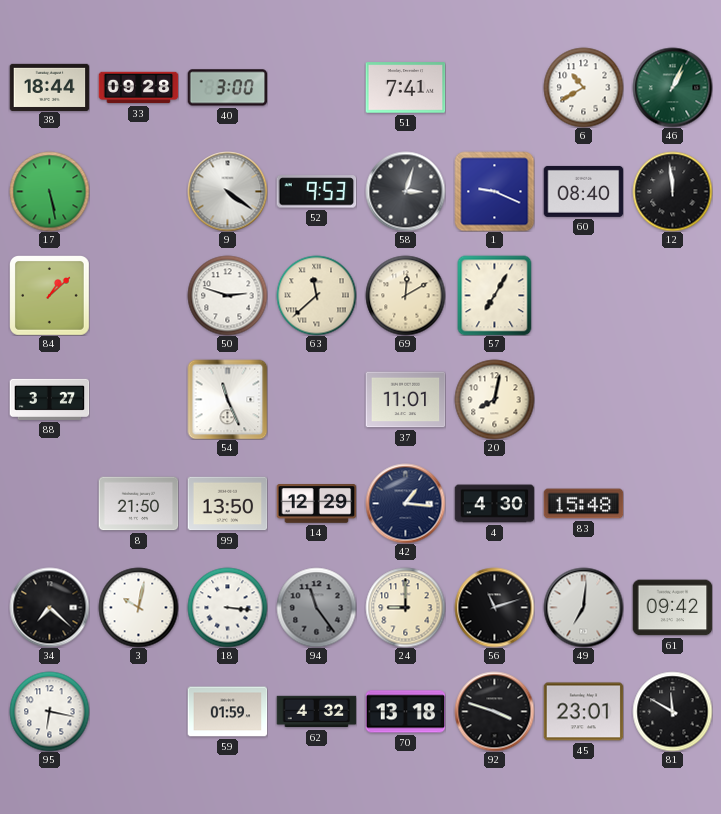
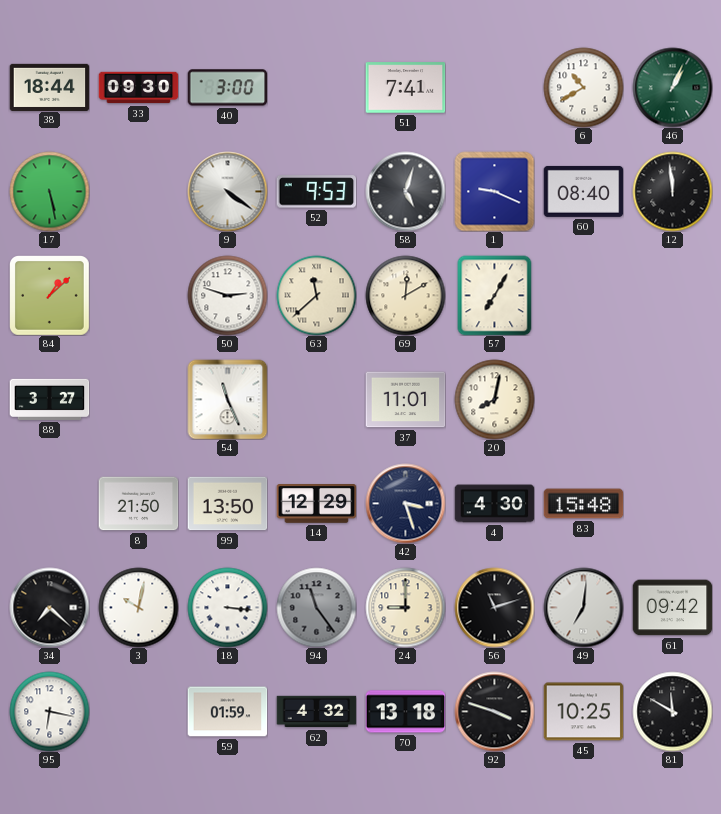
33: 09:28 -> 09:30 (138, 88)
58: 3:03 -> 5:03 (405, 191)
42: 1:16 -> 3:27 (405, 503)
45: 23:01 -> 10:25 (583, 712)
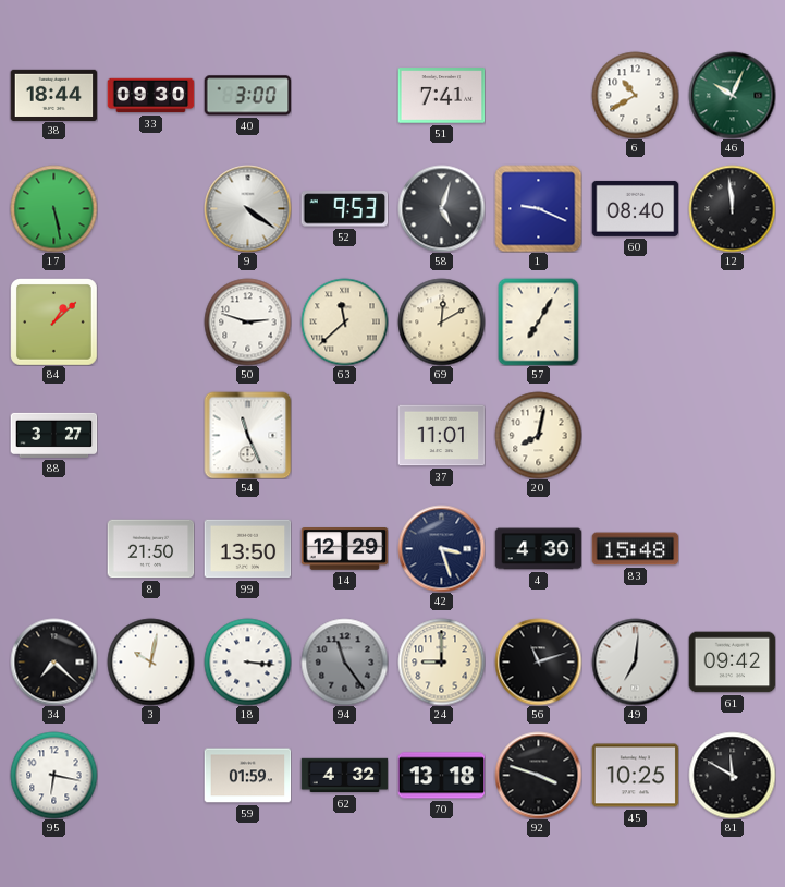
46: 1:04 -> 10:04 (732, 95)
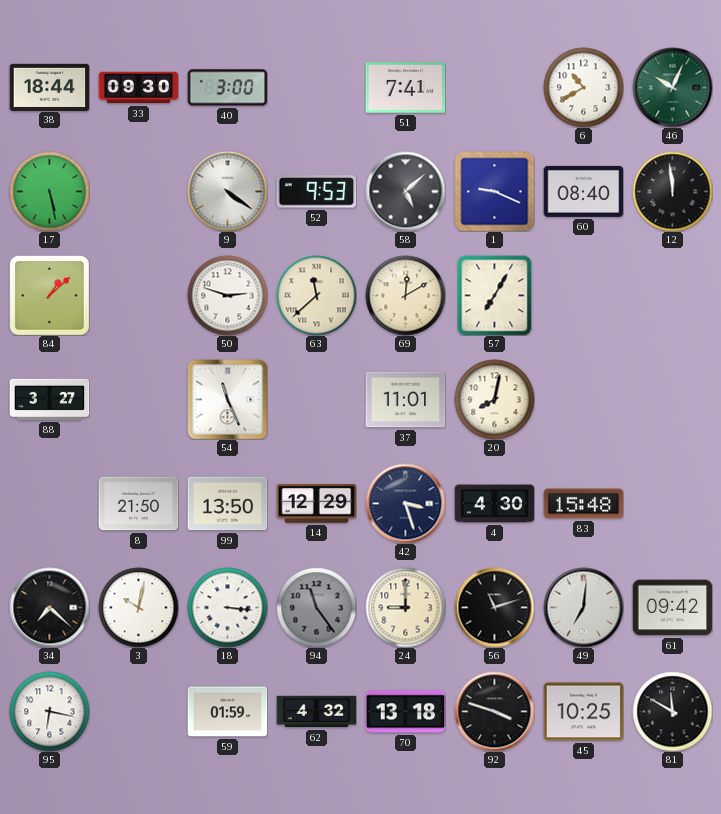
58: 5:03 -> 5:08 (405, 191)
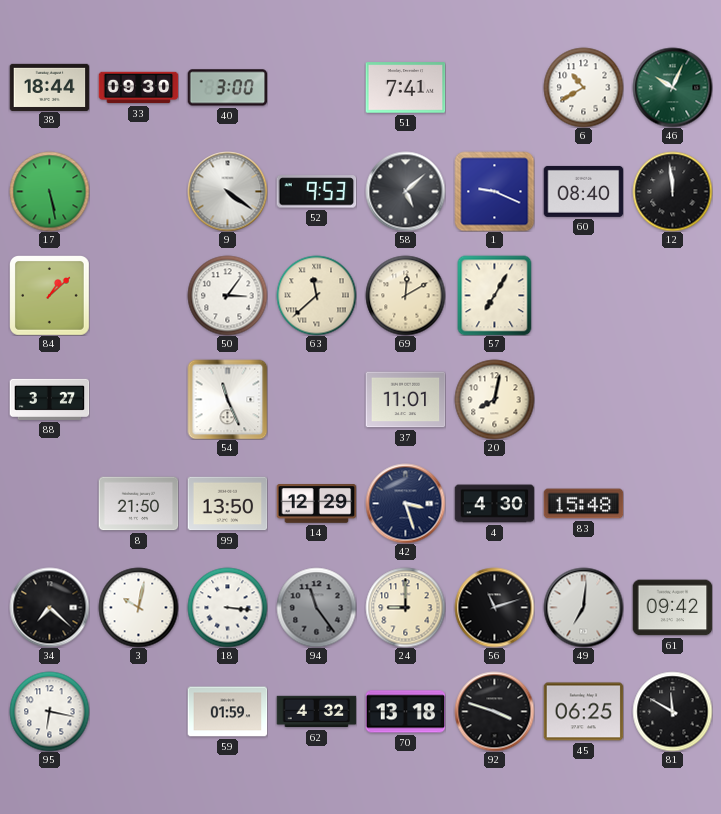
50: 2:48 -> 3:06 (227, 295)
45: 10:25 -> 06:25 (583, 712)
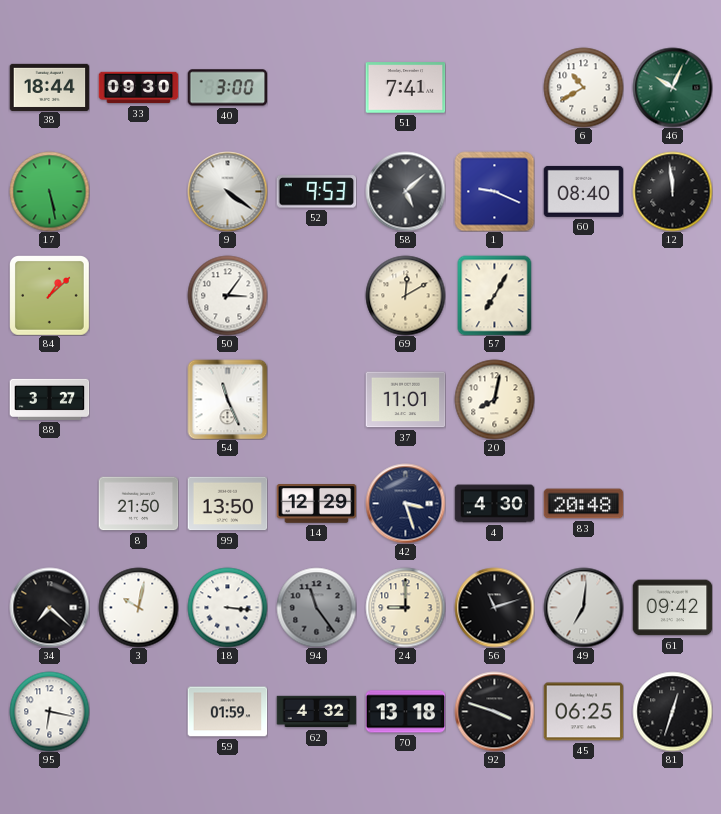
63: 11:38 -> none (316, 295)
83: 15:48 -> 20:48 (583, 504)
81: 11:50 -> 12:33 (672, 711)
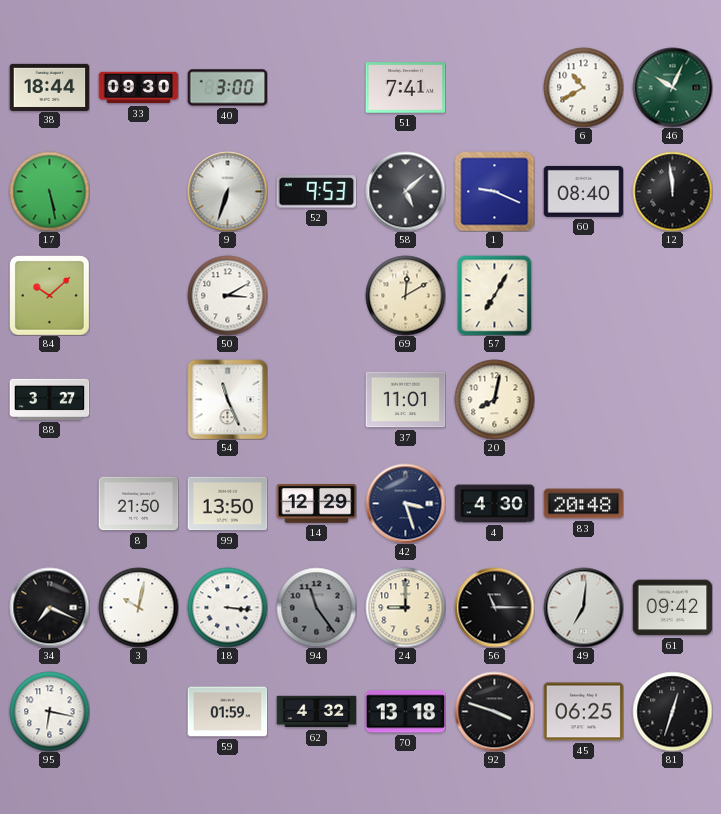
9: 4:21 -> 6:33 (227, 191)
84: 1:08 -> 10:08 (50, 296)
50: 3:06 -> 3:10 (227, 295)
34: 7:22 -> 7:19 (49, 607)
56: 11:12 -> 11:15 (494, 607)
